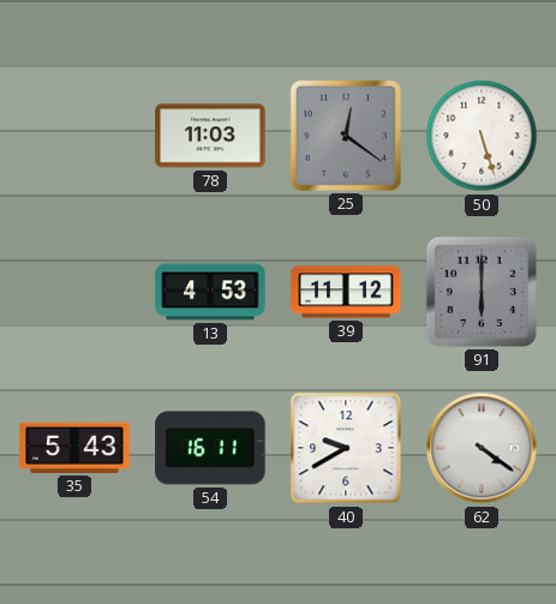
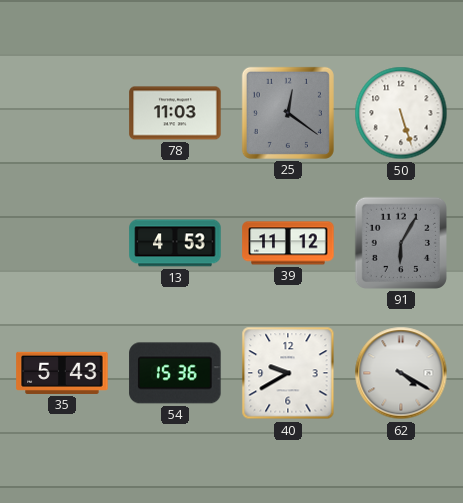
91: 6:00 -> 6:05 (401, 243)
54: 16:11 -> 15:36 (175, 373)
62: 4:21 -> 4:20 (401, 373)
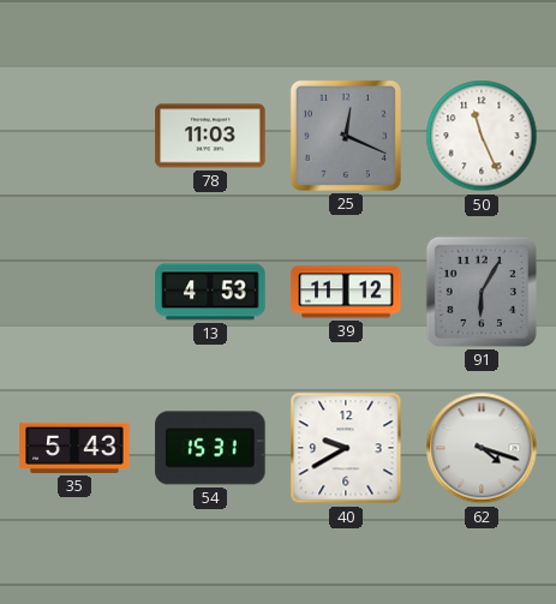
25: 12:21 -> 12:19 (346, 136)
50: 5:27 -> 11:26 (482, 136)
54: 15:36 -> 15:31 (210, 448)
62: 4:20 -> 4:18 (482, 448)
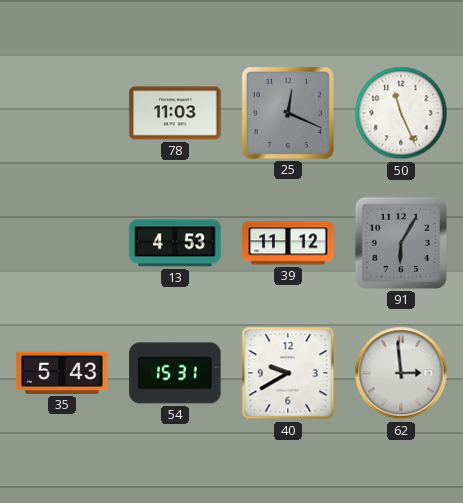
62: 4:18 -> 2:59 (401, 373)
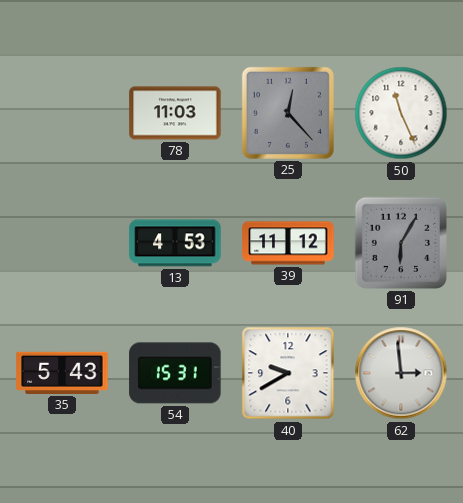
25: 12:19 -> 12:23 (288, 113)
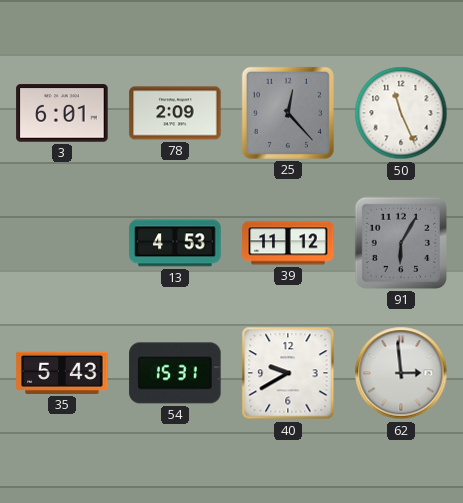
3: none -> 6:01 (62, 113)
78: 11:03 -> 2:09 (175, 113)
